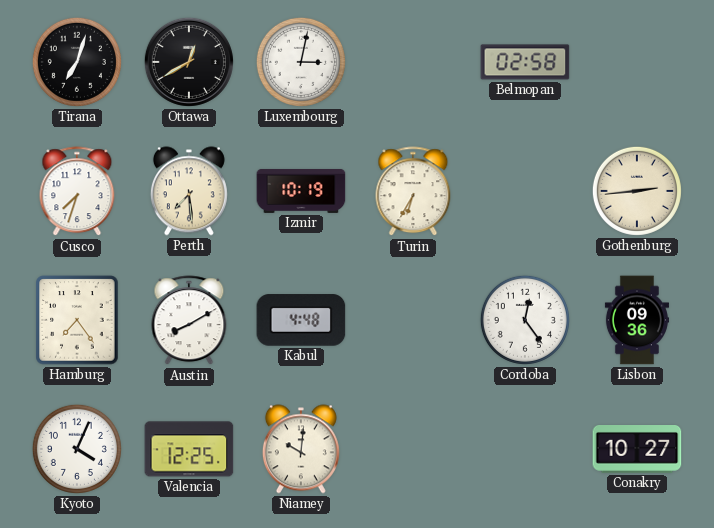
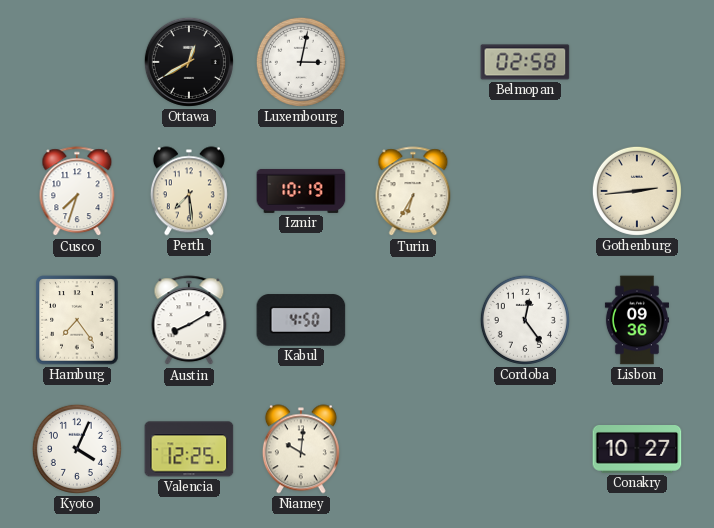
Tirana: 7:03 -> none (77, 62)
Kabul: 4:48 -> 4:50 (301, 320)
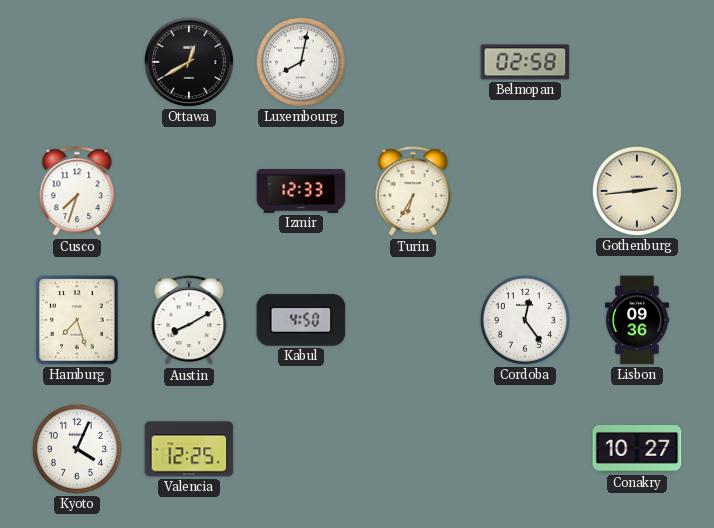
Luxembourg: 3:02 -> 8:02 (301, 62)
Perth: 7:29 -> none (189, 191)
Izmir: 10:19 -> 12:33 (301, 191)
Hamburg: 7:24 -> 7:27 (77, 320)
Niamey: 10:01 -> none (301, 449)
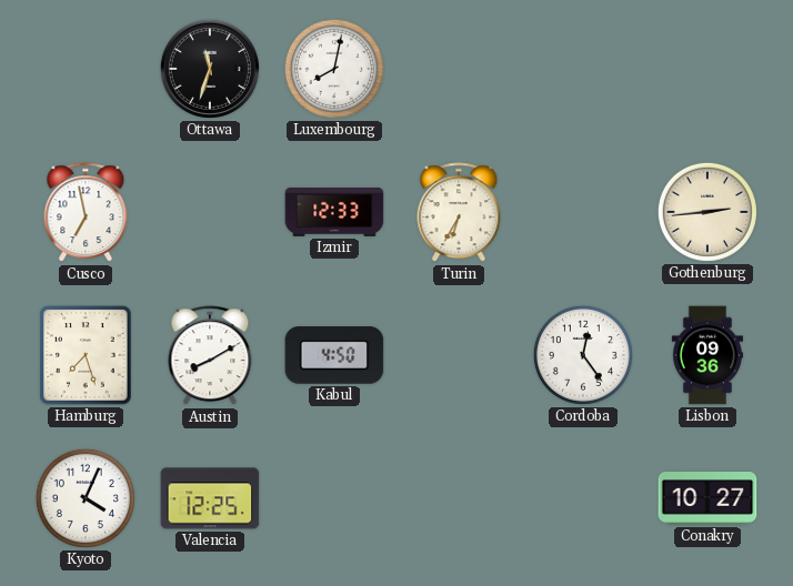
Ottawa: 12:40 -> 11:33 (210, 69)
Belmopan: 02:58 -> none (525, 62)
Cusco: 7:33 -> 6:58 (86, 213)
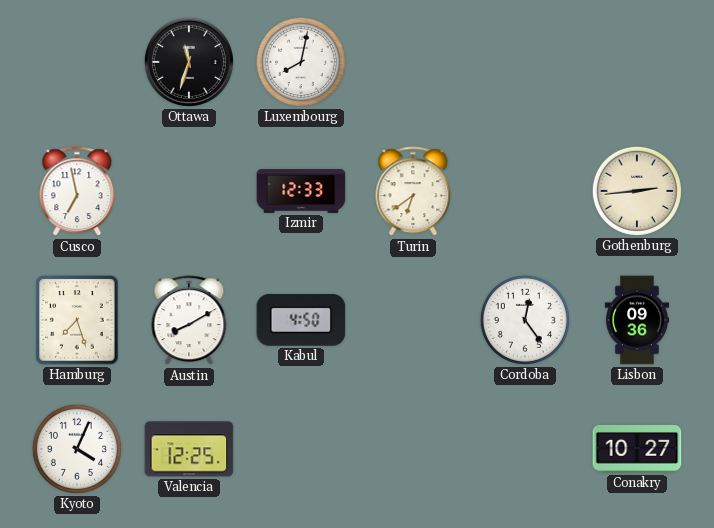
Turin: 6:35 -> 6:39 (413, 192)
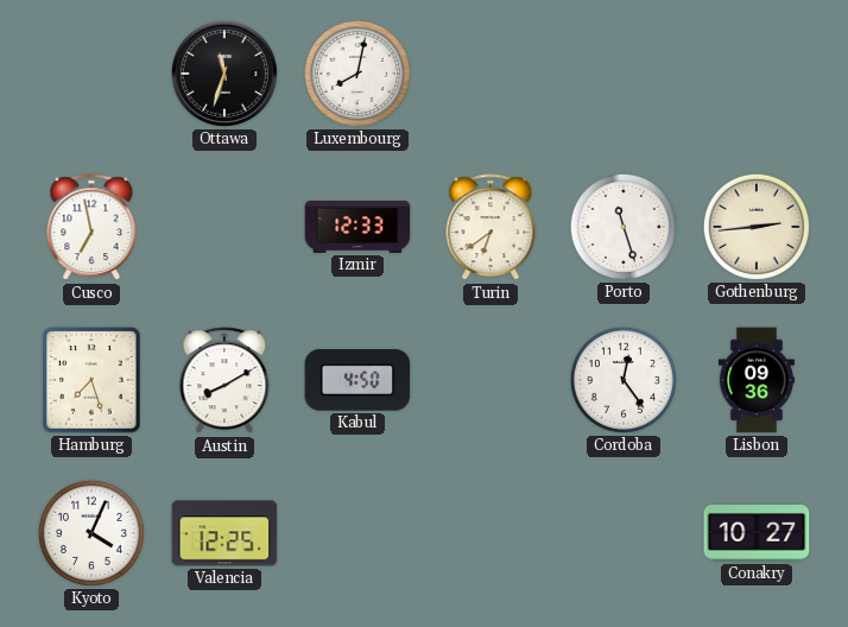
Porto: none -> 11:27 (624, 227)
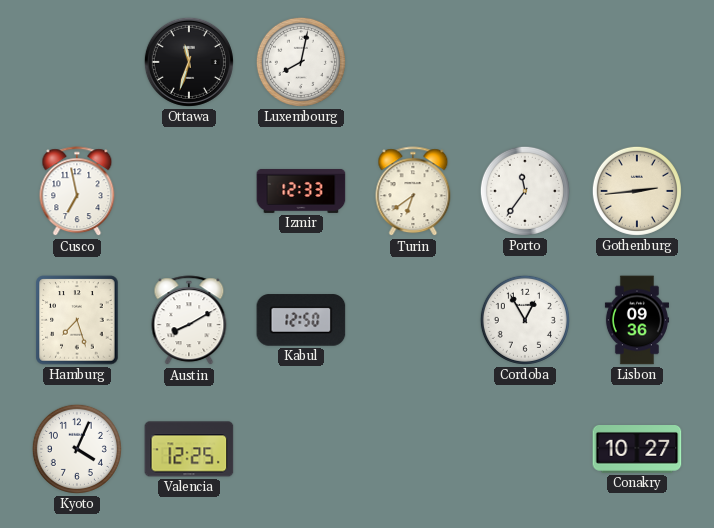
Porto: 11:27 -> 11:36 (525, 191)
Kabul: 4:50 -> 12:50 (301, 320)
Cordoba: 12:24 -> 12:55 (525, 320)
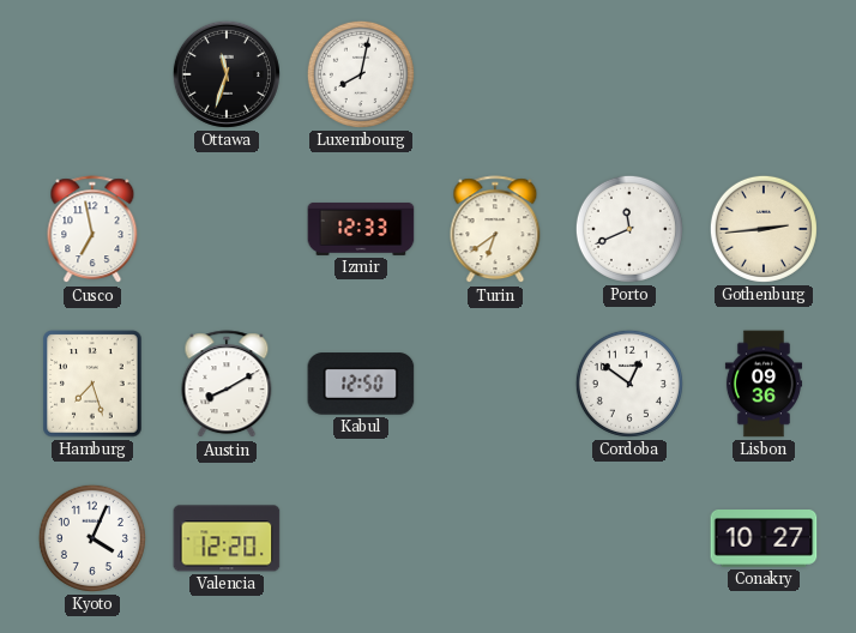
Porto: 11:36 -> 11:41 (629, 229)
Cordoba: 12:55 -> 12:51 (629, 384)
Valencia: 12:25 -> 12:20 (227, 538)
